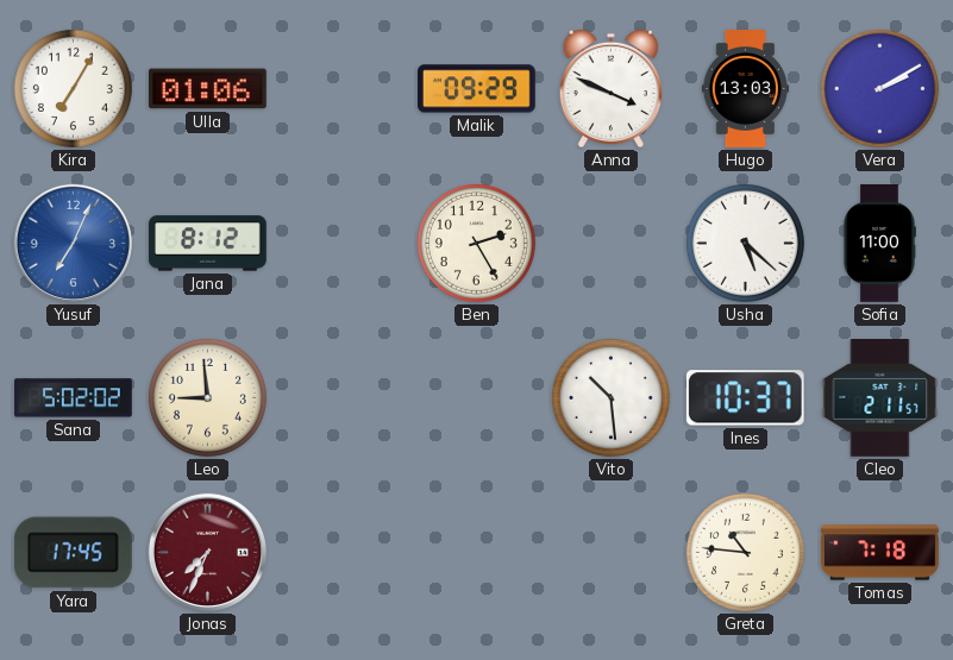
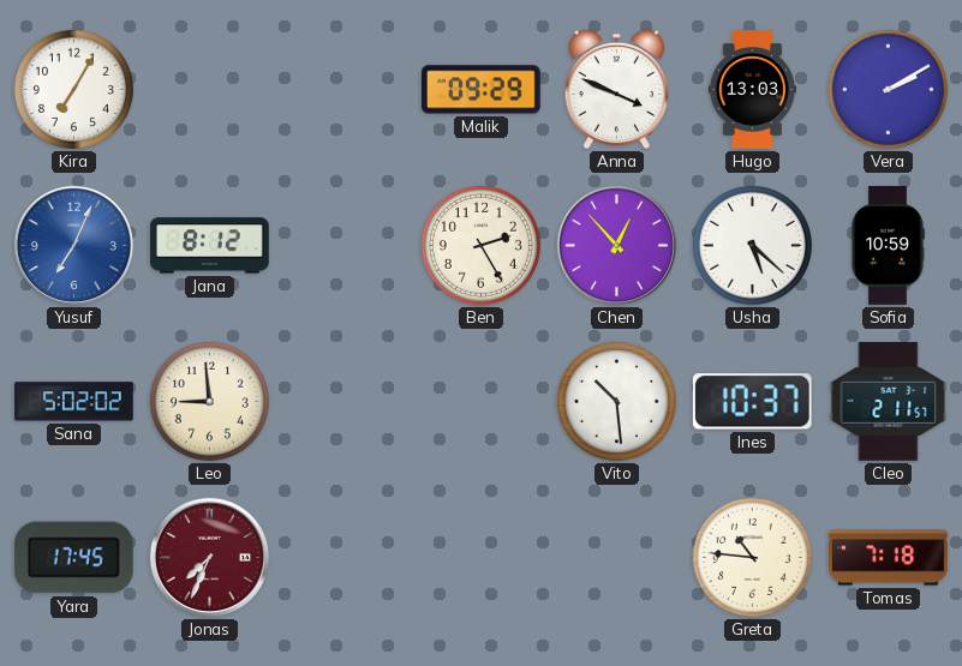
Ulla: 01:06 -> none (208, 89)
Chen: none -> 12:53 (616, 245)
Sofia: 11:00 -> 10:59 (888, 246)
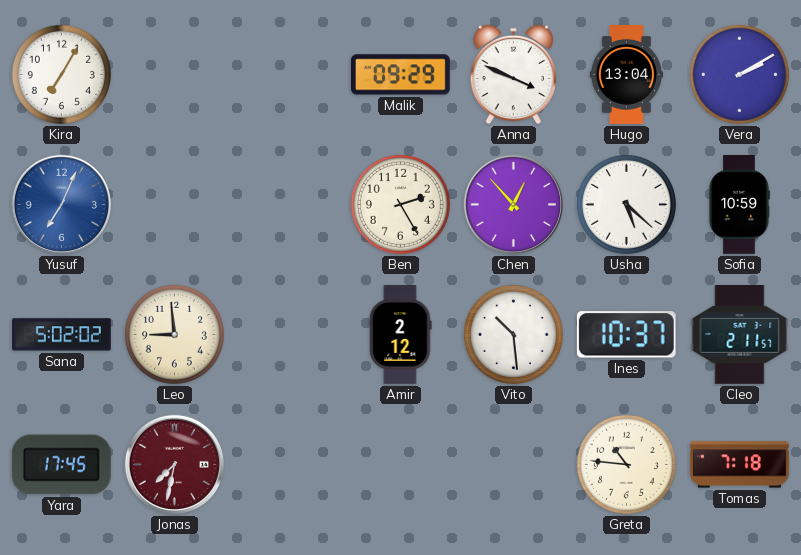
Hugo: 13:03 -> 13:04 (626, 75)
Jana: 8:12 -> none (210, 246)
Amir: none -> 2:12 (401, 335)
Jonas: 7:34 -> 7:32 (174, 464)
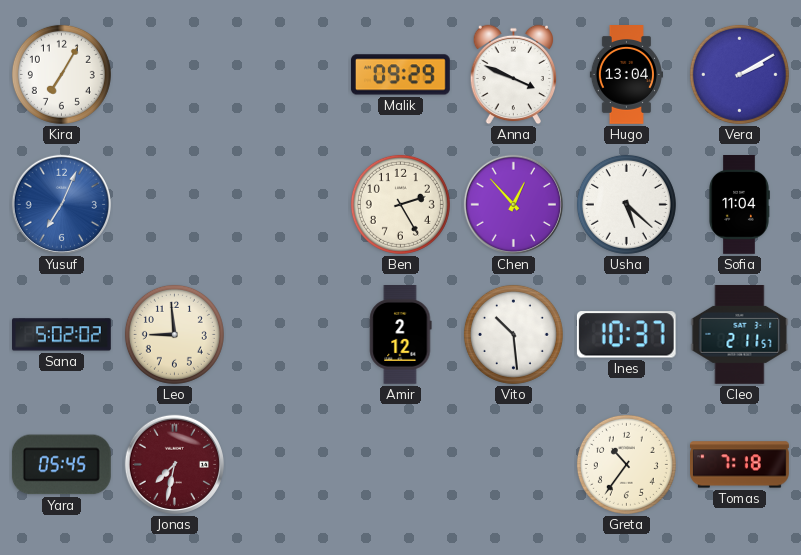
Sofia: 10:59 -> 11:04 (739, 205)
Yara: 17:45 -> 05:45 (61, 465)
Greta: 10:46 -> 10:36 (626, 464)
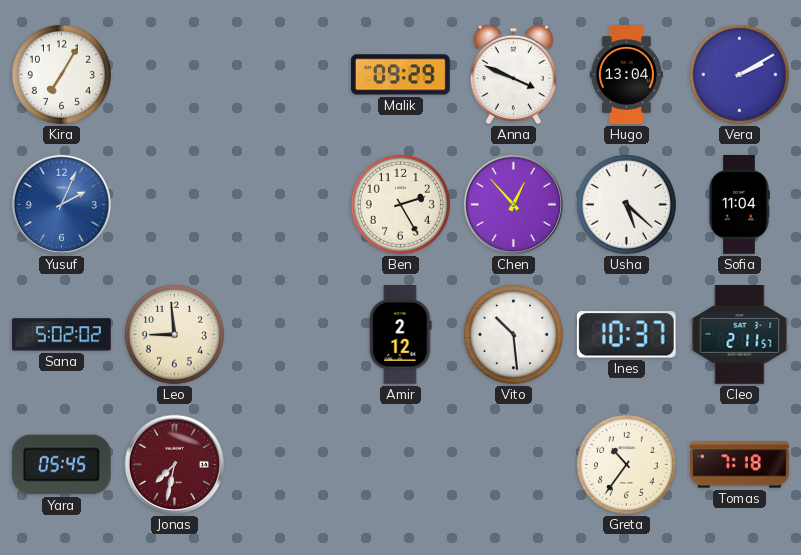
Yusuf: 7:04 -> 2:04 (61, 204)
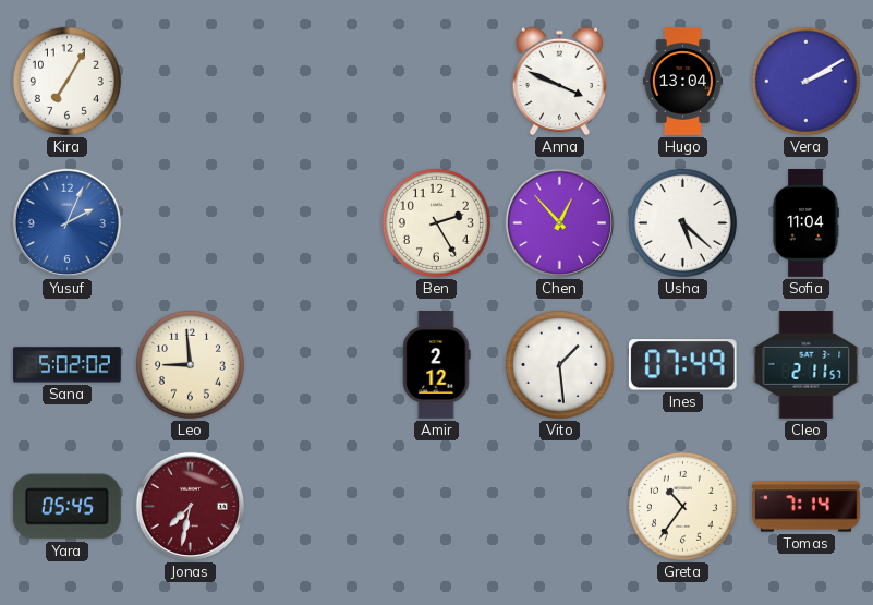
Malik: 09:29 -> none (401, 75)
Vito: 10:29 -> 1:29 (559, 364)
Ines: 10:37 -> 07:49 (682, 365)
Tomas: 7:18 -> 7:14 (807, 507)
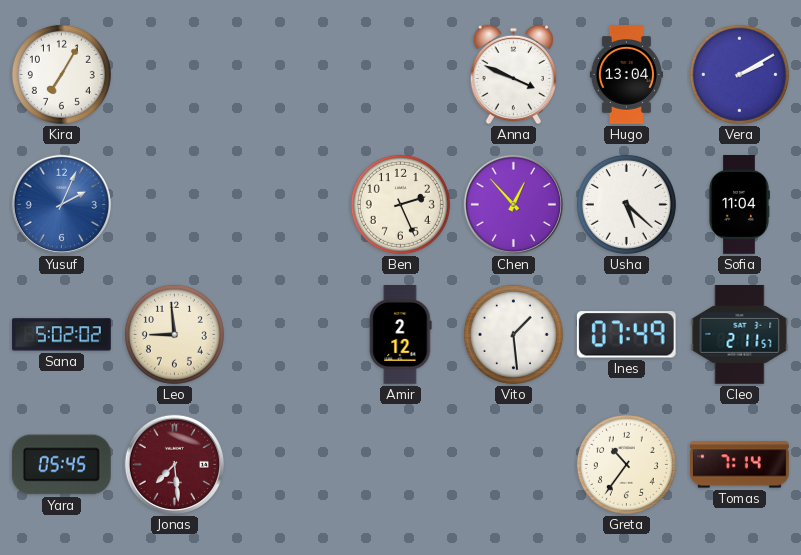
Ben: 2:25 -> 2:26 (400, 204)
Jonas: 7:32 -> 7:29 (174, 464)
